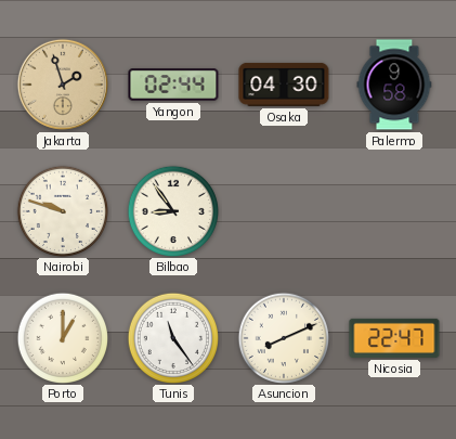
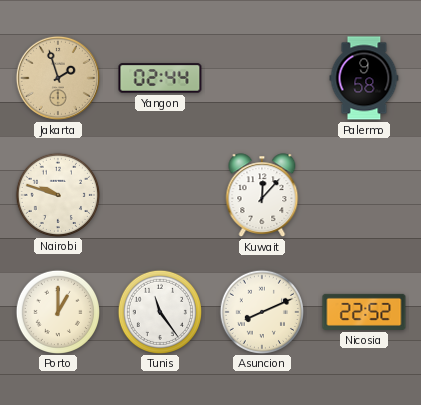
Osaka: 04:30 -> none (284, 85)
Bilbao: 8:54 -> none (172, 210)
Kuwait: none -> 12:07 (262, 195)
Nicosia: 22:47 -> 22:52 (364, 312)
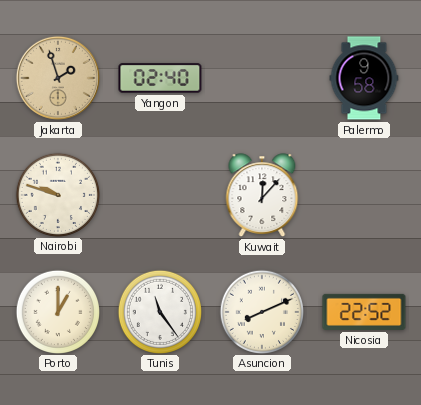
Yangon: 02:44 -> 02:40 (160, 78)
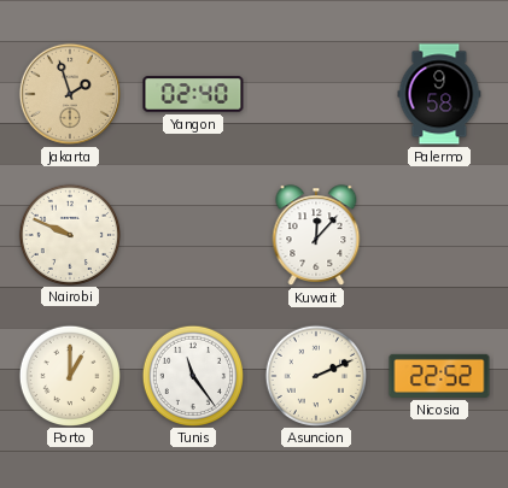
Nairobi: 9:48 -> 9:49 (69, 234)
Asuncion: 8:11 -> 2:11 (315, 375)
